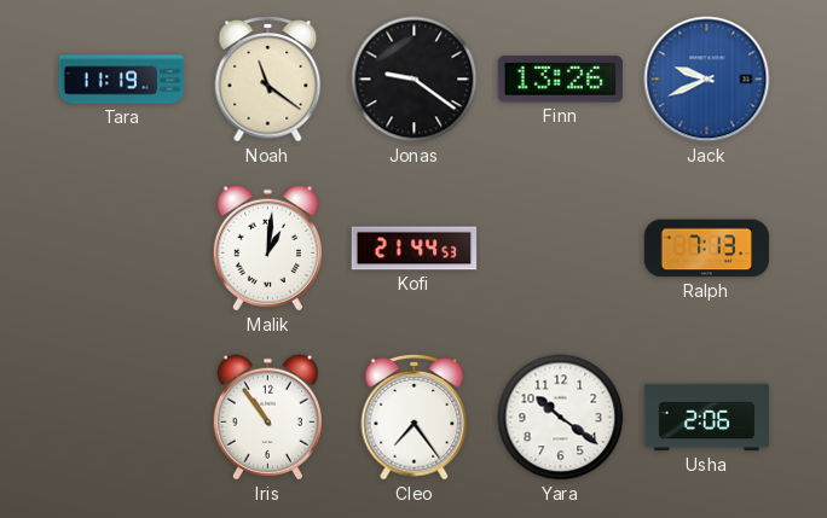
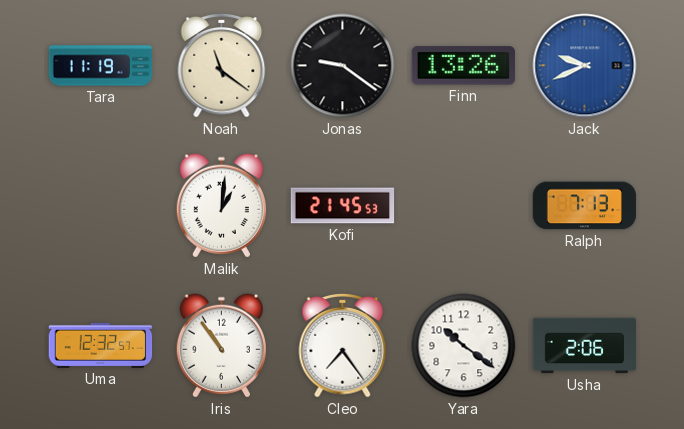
Kofi: 21:44 -> 21:45 (343, 206)
Uma: none -> 12:32 (101, 345)
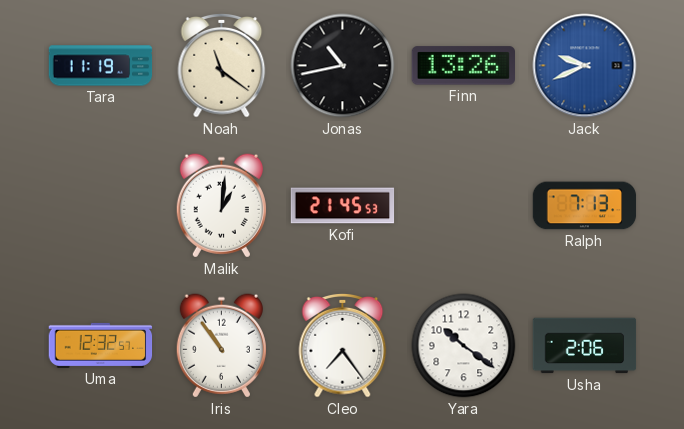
Jonas: 9:21 -> 10:43 (343, 66)
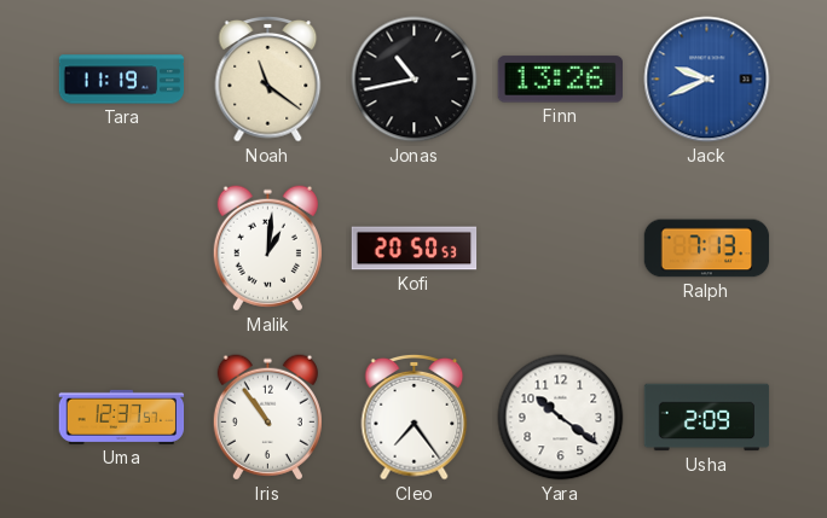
Kofi: 21:45 -> 20:50 (415, 249)
Uma: 12:32 -> 12:37 (122, 417)
Usha: 2:06 -> 2:09 (707, 418)
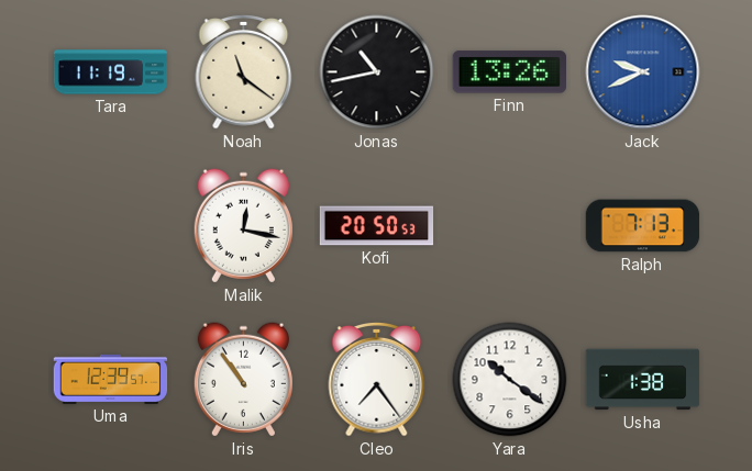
Malik: 1:01 -> 12:17 (243, 226)
Uma: 12:37 -> 12:39 (111, 379)
Usha: 2:09 -> 1:38 (643, 380)
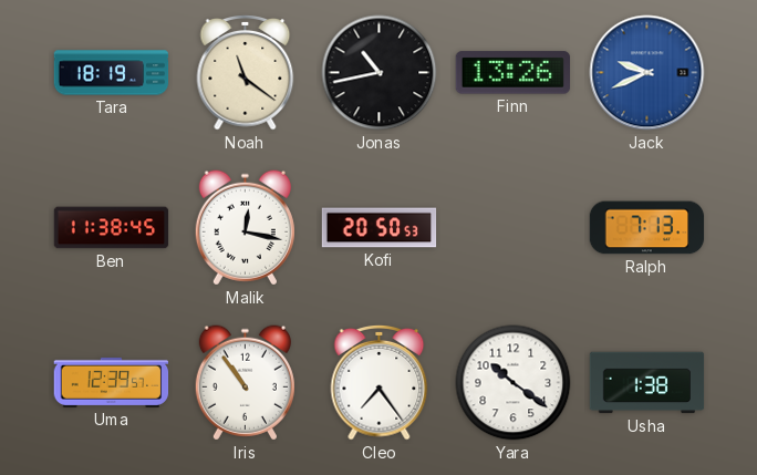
Tara: 11:19 -> 18:19 (112, 73)
Ben: none -> 11:38 (112, 228)
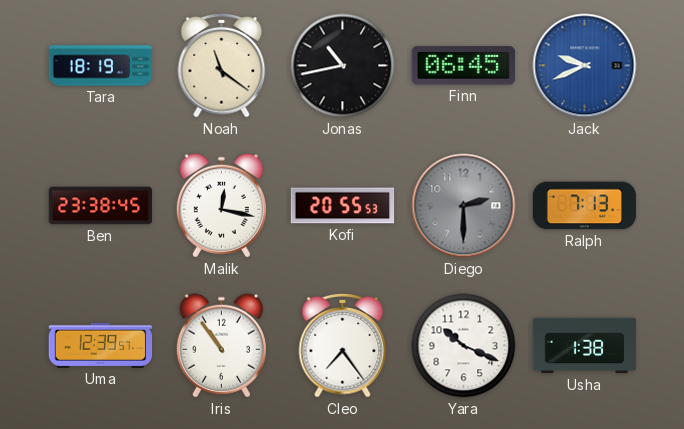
Finn: 13:26 -> 06:45 (463, 66)
Ben: 11:38 -> 23:38 (101, 206)
Kofi: 20:50 -> 20:55 (343, 206)
Diego: none -> 2:30 (464, 206)
Yara: 10:21 -> 10:19 (464, 346)
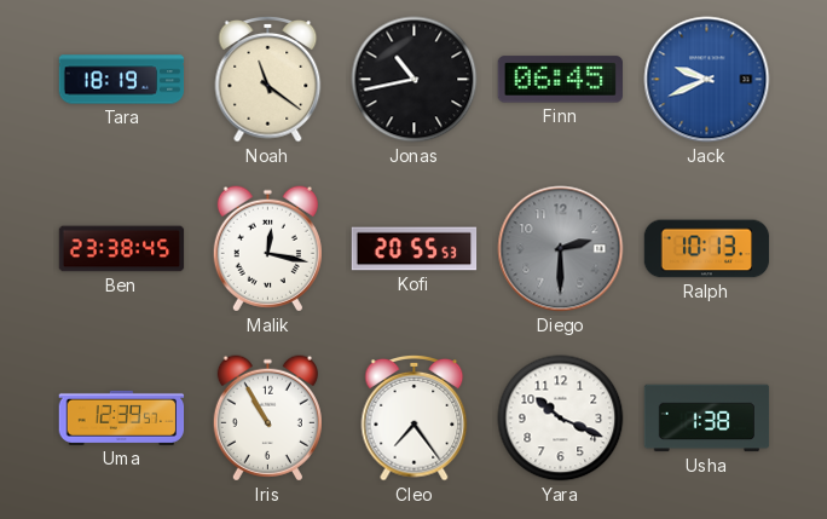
Ralph: 7:13 -> 10:13 (707, 249)
Iris: 10:54 -> 10:55 (267, 419)
